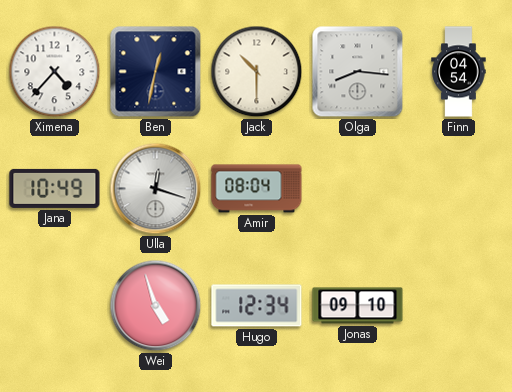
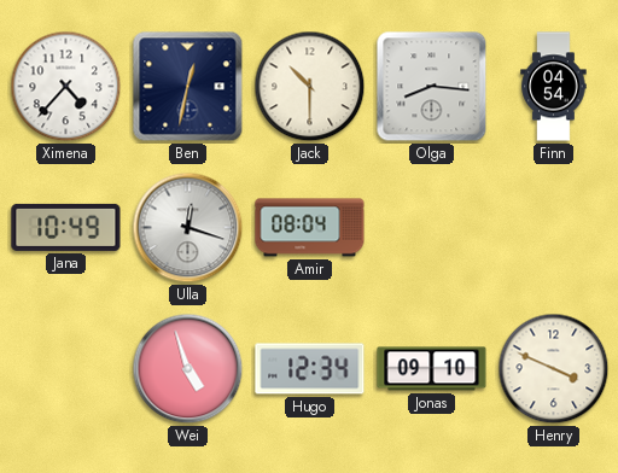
Henry: none -> 3:49 (554, 369)
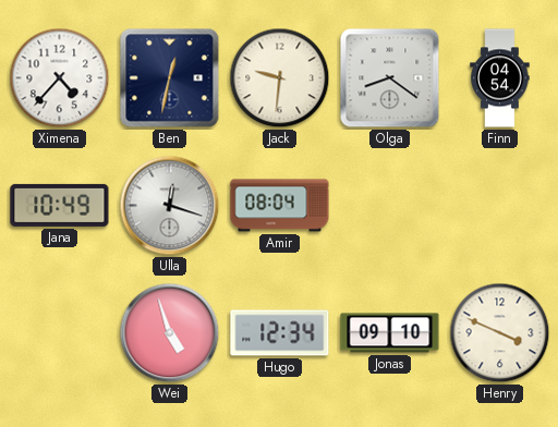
Jack: 10:30 -> 9:31 (280, 78)
Olga: 8:16 -> 8:21 (390, 78)
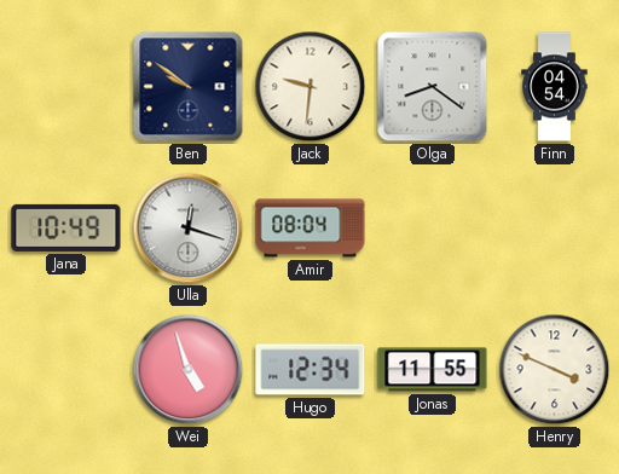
Ximena: 4:37 -> none (60, 78)
Ben: 12:32 -> 9:51 (189, 87)
Jonas: 09:10 -> 11:55 (433, 370)
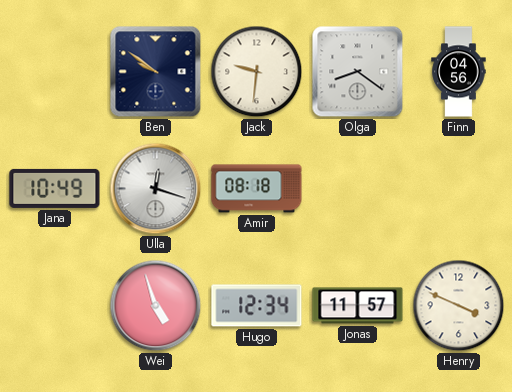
Finn: 04:54 -> 04:56 (459, 72)
Amir: 08:04 -> 08:18 (257, 189)
Jonas: 11:55 -> 11:57 (358, 306)
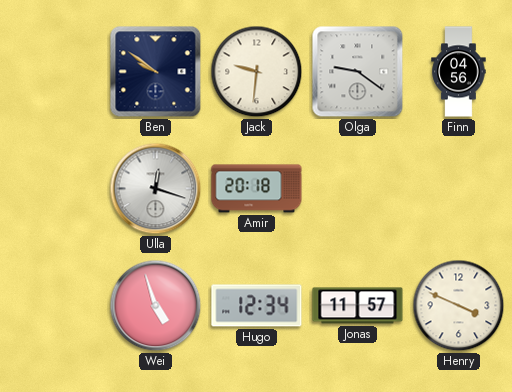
Olga: 8:21 -> 9:21 (358, 72)
Jana: 10:49 -> none (55, 188)
Amir: 08:18 -> 20:18 (257, 189)
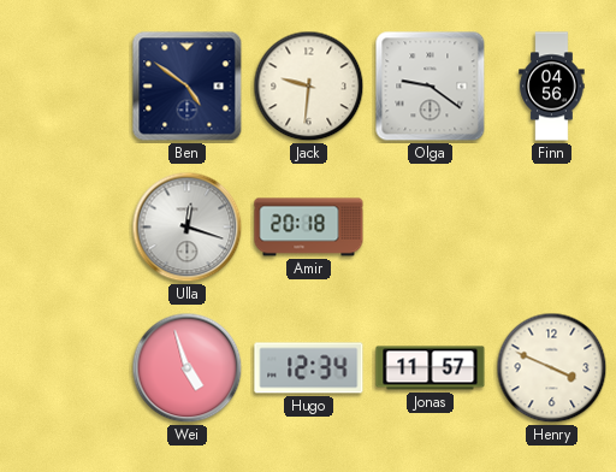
Ben: 9:51 -> 4:51 (188, 87)
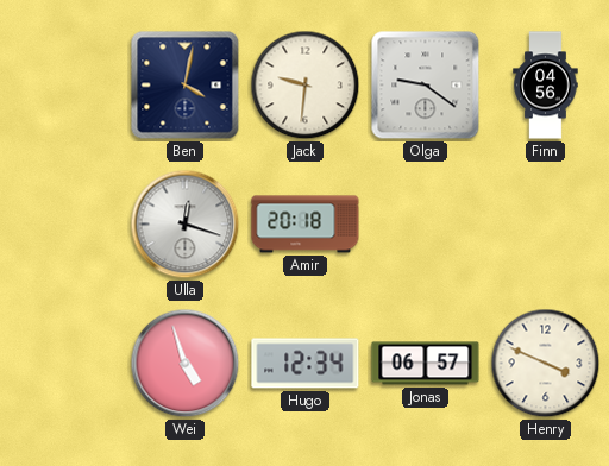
Ben: 4:51 -> 4:02 (186, 86)
Jonas: 11:57 -> 06:57 (426, 364)
